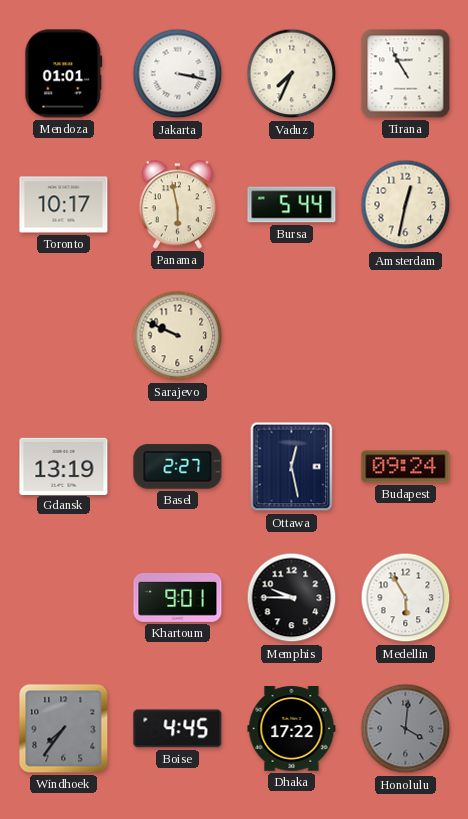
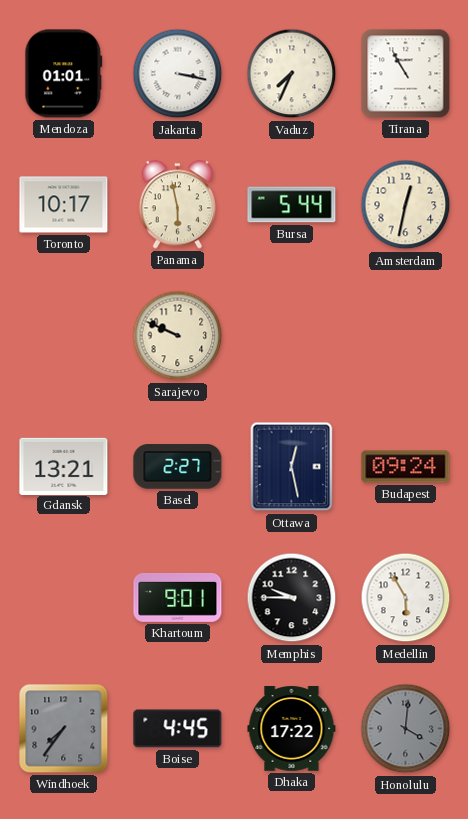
Gdansk: 13:19 -> 13:21 (64, 466)
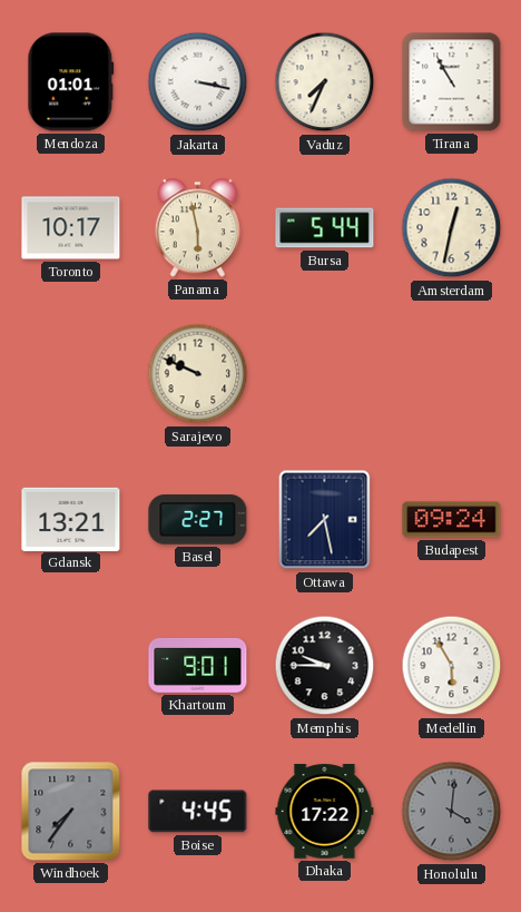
Ottawa: 12:28 -> 7:28 (325, 520)
